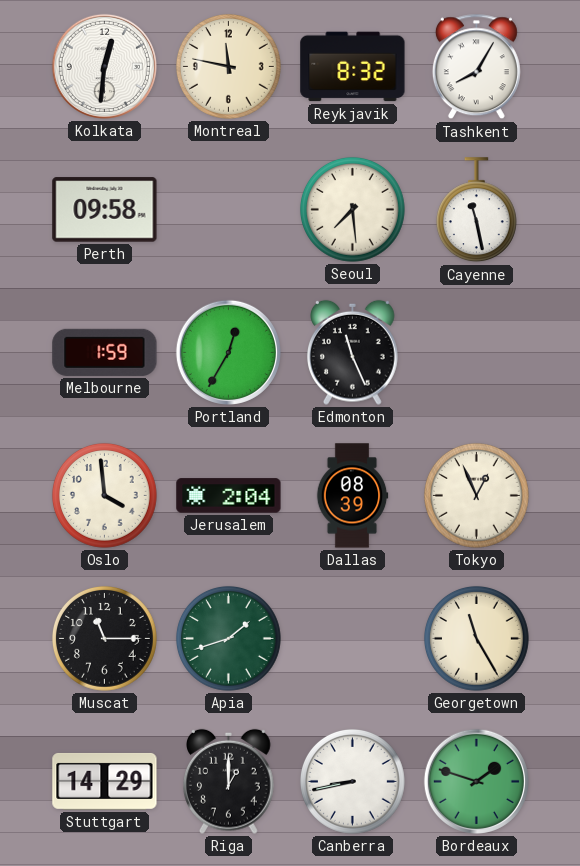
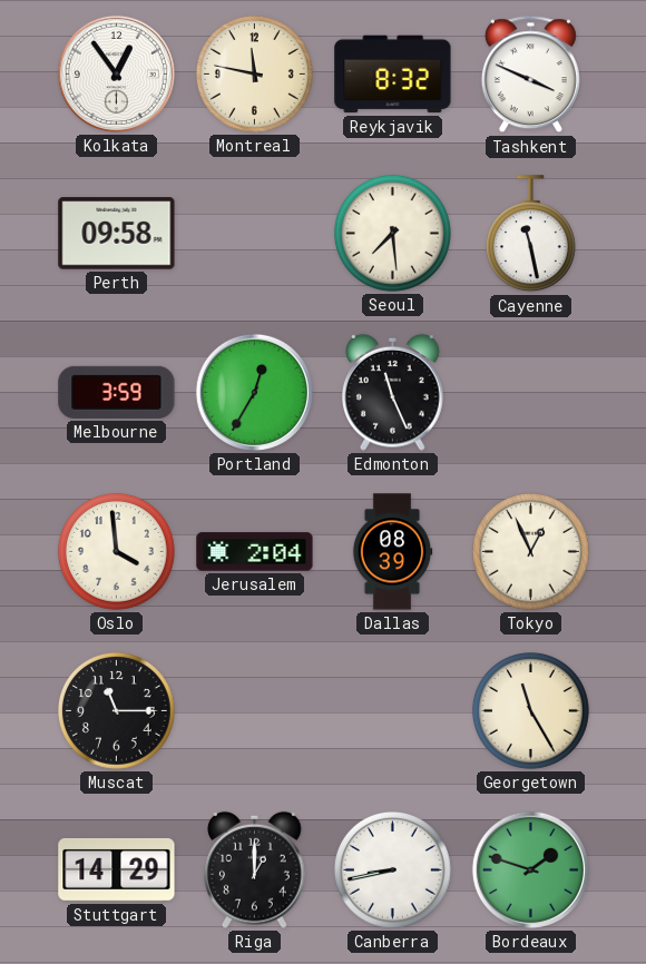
Kolkata: 12:31 -> 12:54 (116, 73)
Tashkent: 8:05 -> 3:49 (530, 75)
Melbourne: 1:59 -> 3:59 (117, 392)
Apia: 1:42 -> none (229, 639)
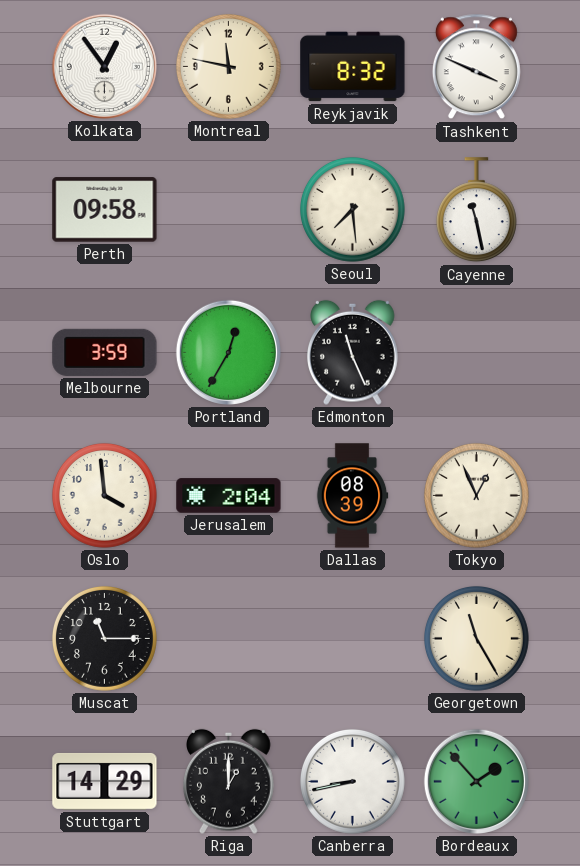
Bordeaux: 1:48 -> 1:53 (476, 781)
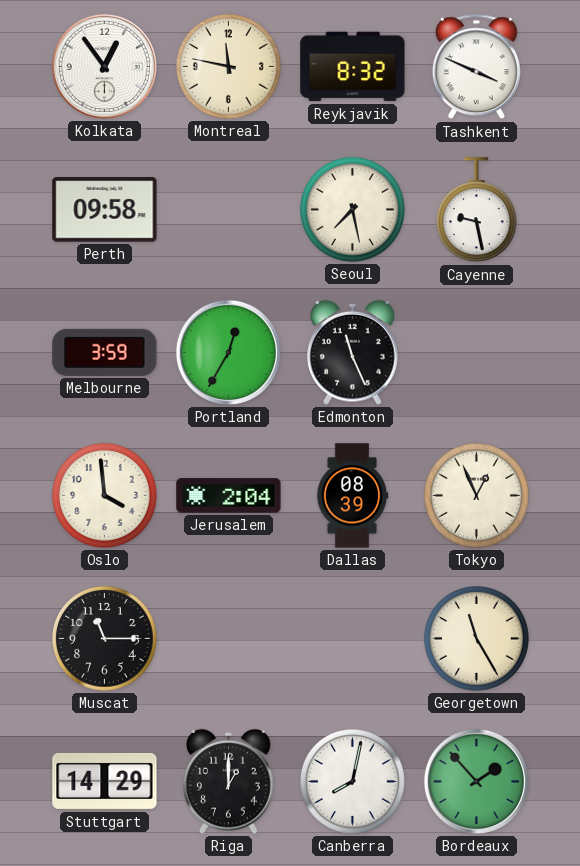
Seoul: 7:29 -> 7:28 (353, 210)
Cayenne: 11:28 -> 9:28 (476, 210)
Canberra: 8:43 -> 8:02 (353, 782)
